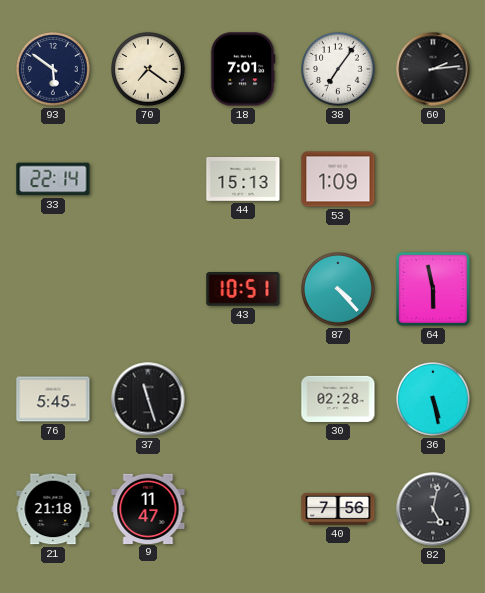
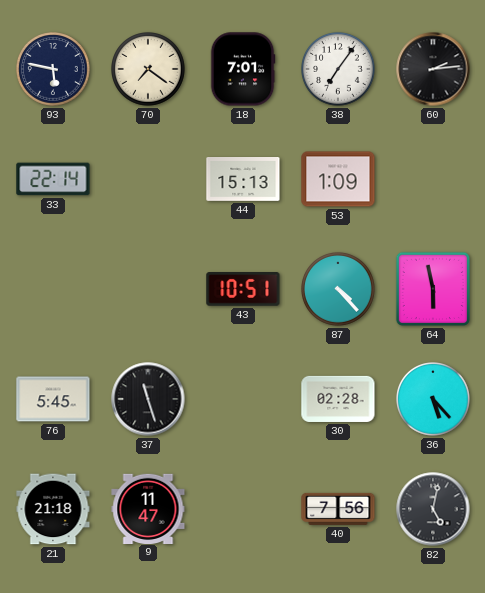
93: 5:51 -> 5:47 (54, 70)
36: 5:28 -> 5:23 (434, 400)
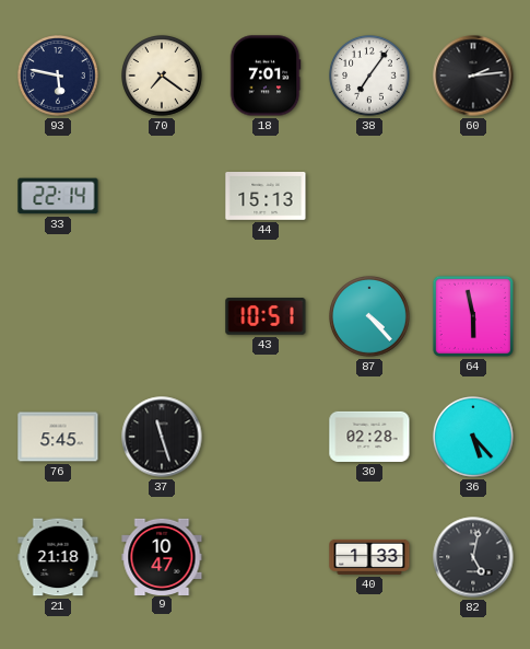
53: 1:09 -> none (338, 179)
9: 11:47 -> 10:47 (162, 556)
40: 7:56 -> 1:33 (369, 557)
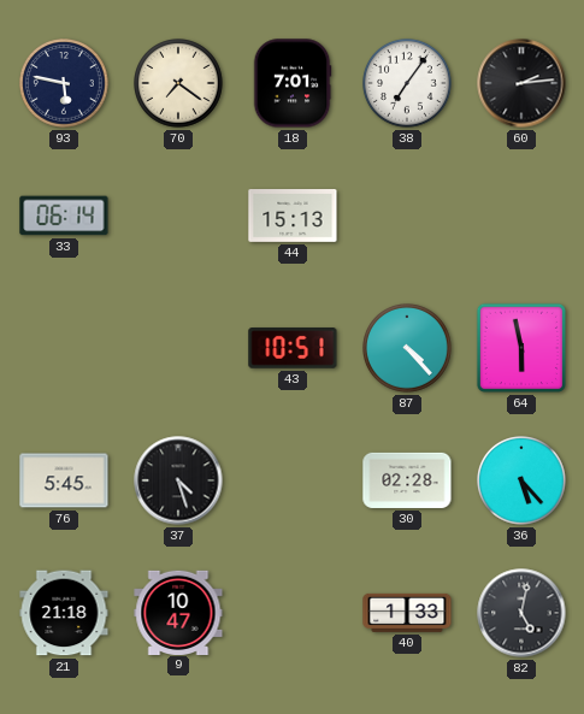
33: 22:14 -> 06:14 (64, 216)
37: 11:27 -> 4:27 (178, 480)
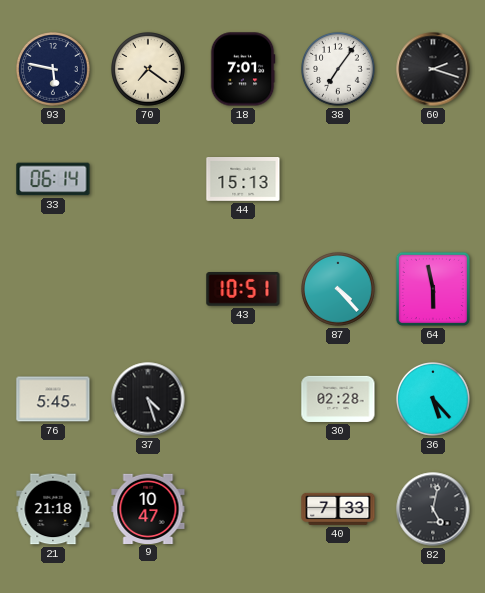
60: 2:14 -> 2:18 (433, 69)
40: 1:33 -> 7:33 (338, 509)
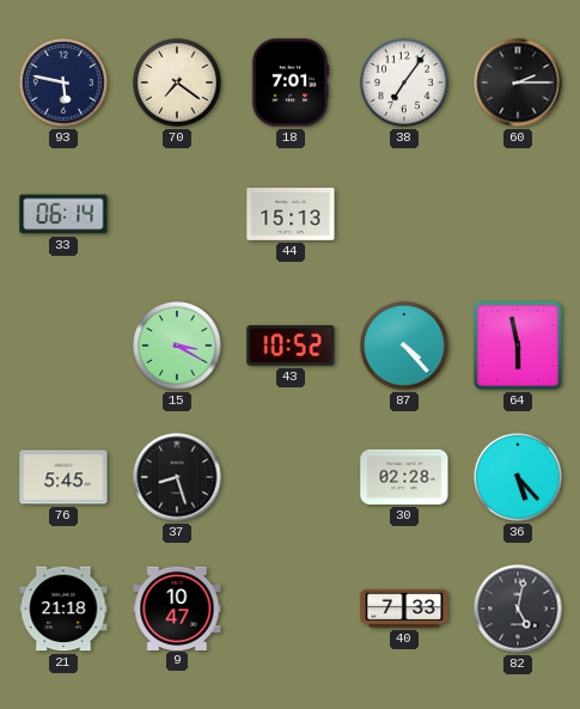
60: 2:18 -> 2:15 (518, 82)
15: none -> 3:20 (178, 347)
43: 10:51 -> 10:52 (291, 346)
37: 4:27 -> 8:27 (177, 477)
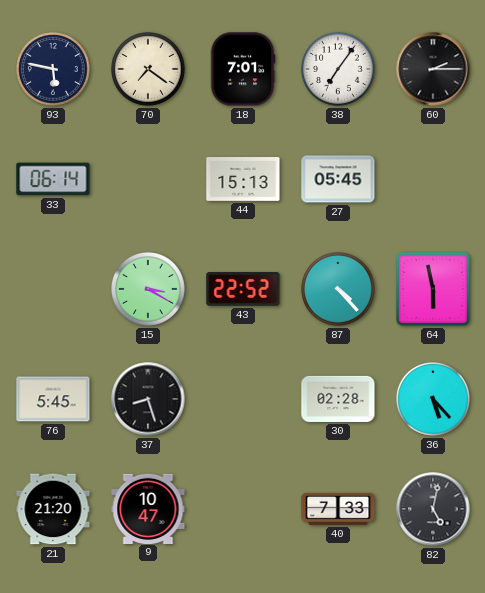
27: none -> 05:45 (338, 179)
43: 10:52 -> 22:52 (243, 289)
21: 21:18 -> 21:20 (53, 509)
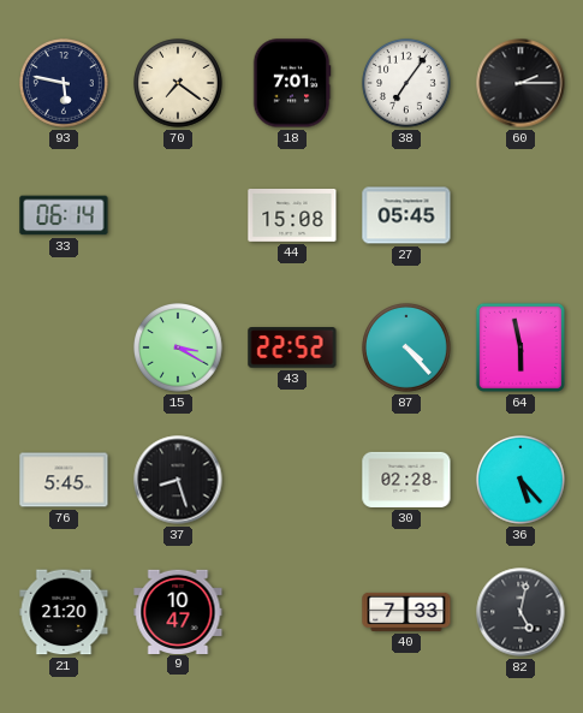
44: 15:13 -> 15:08 (292, 216)
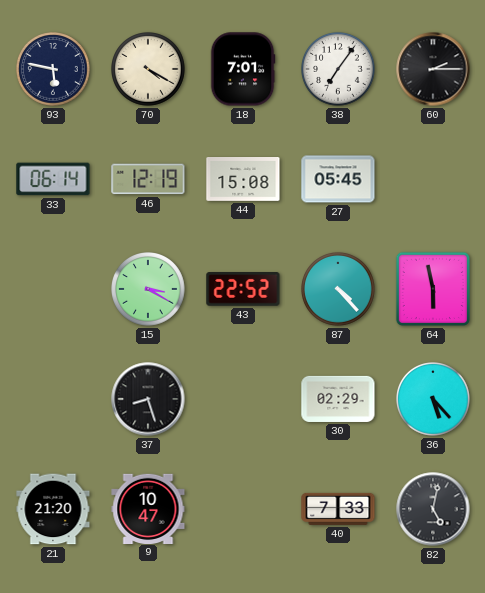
70: 7:21 -> 4:20 (149, 70)
46: none -> 12:19 (148, 179)
76: 5:45 -> none (64, 480)
30: 02:28 -> 02:29 (338, 399)
